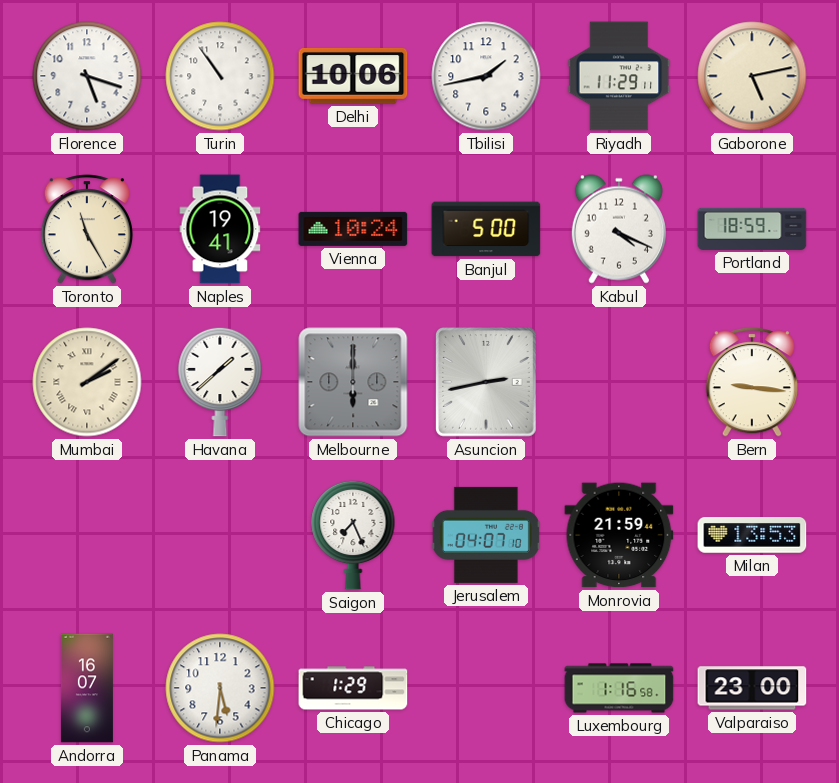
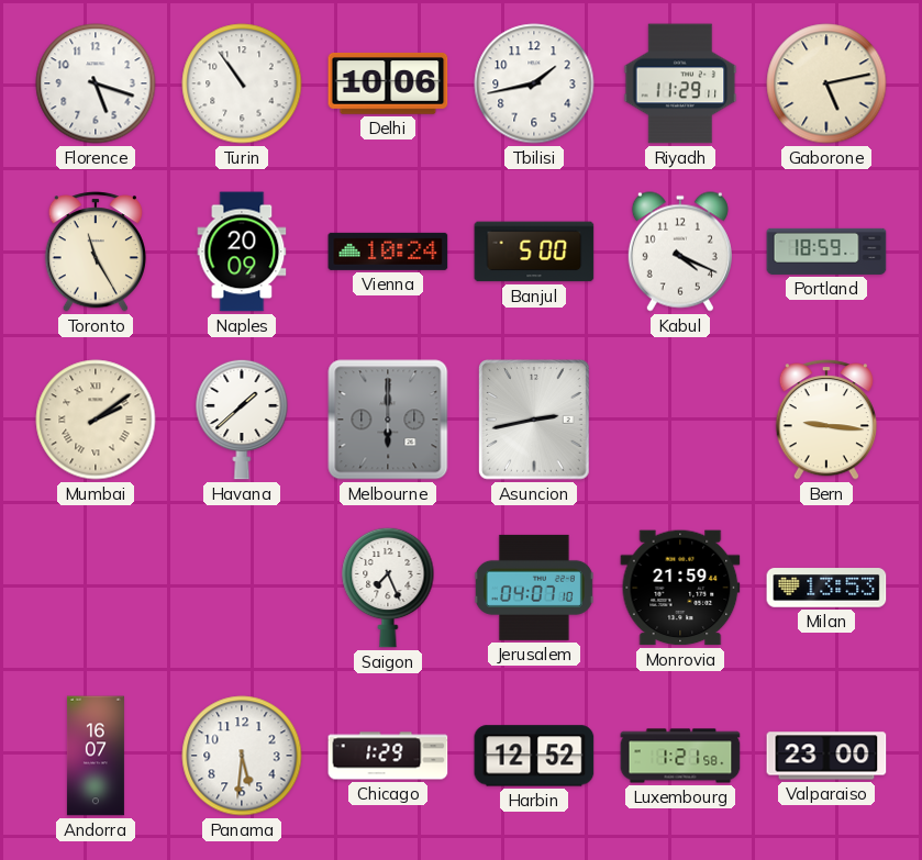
Naples: 19:41 -> 20:09 (242, 252)
Harbin: none -> 12:52 (534, 756)
Luxembourg: 1:16 -> 1:21 (680, 756)
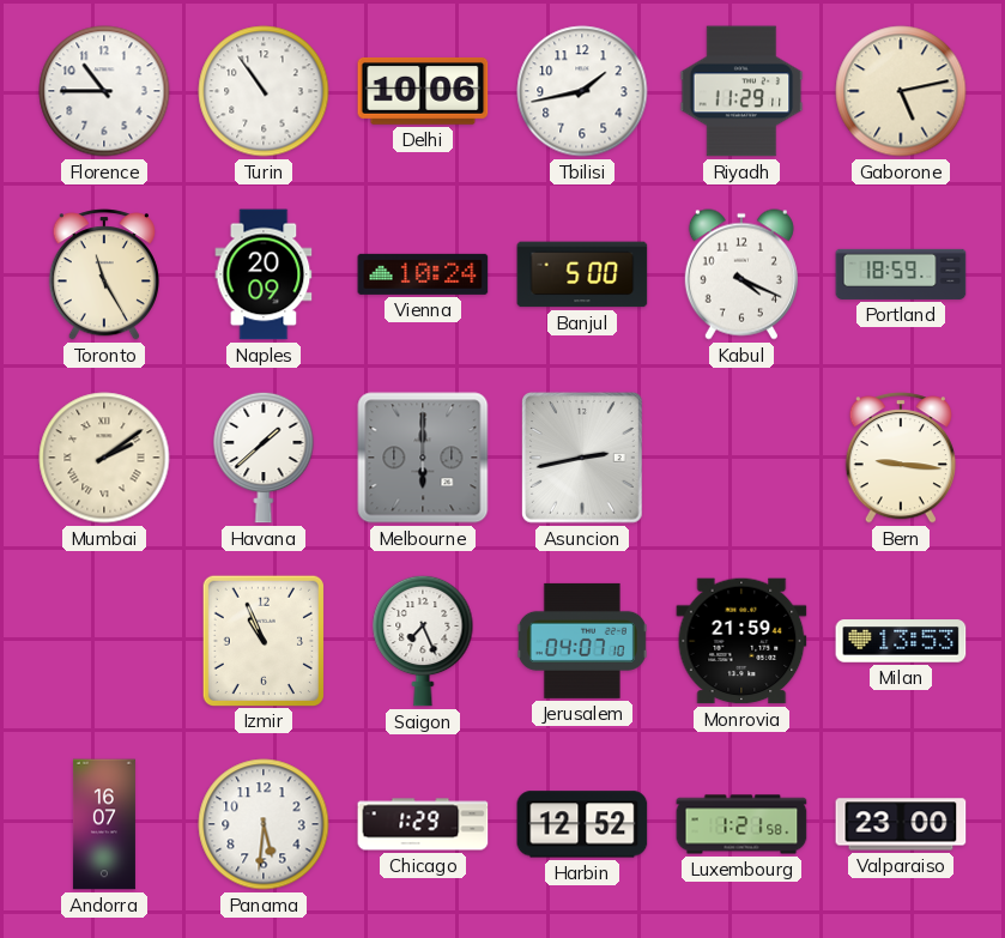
Florence: 5:18 -> 10:45 (104, 91)
Izmir: none -> 10:56 (264, 640)
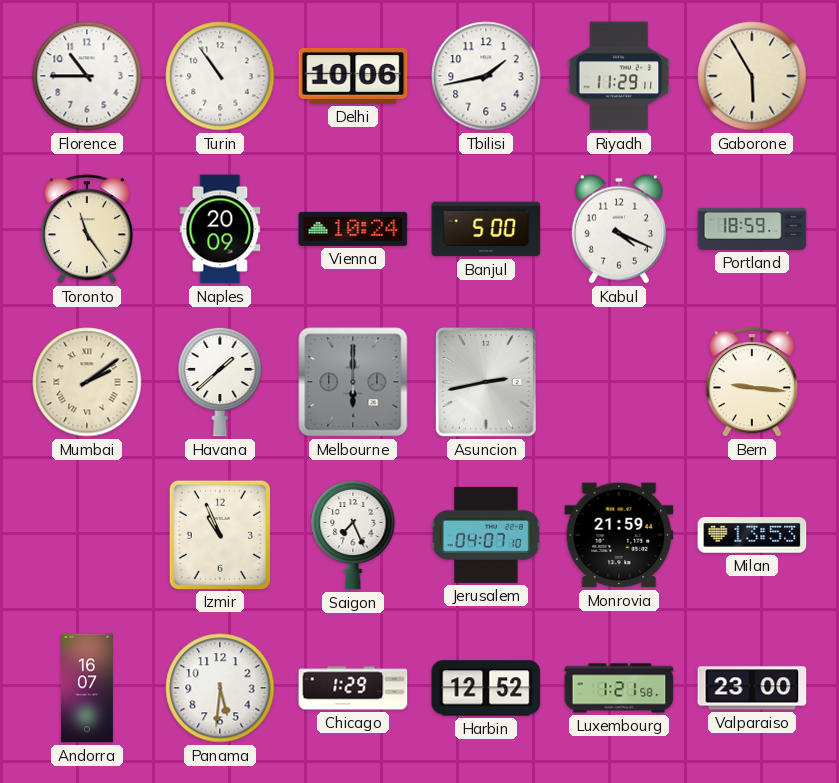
Gaborone: 5:13 -> 5:55 (752, 76)
Toronto: 11:25 -> 11:24 (87, 229)
